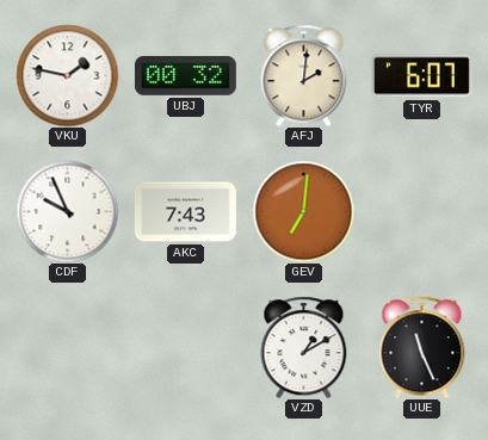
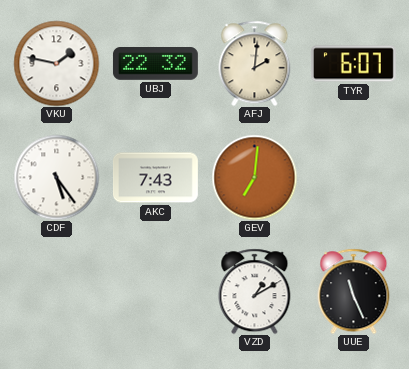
UBJ: 00:32 -> 22:32 (155, 64)
CDF: 9:56 -> 5:24 (56, 177)
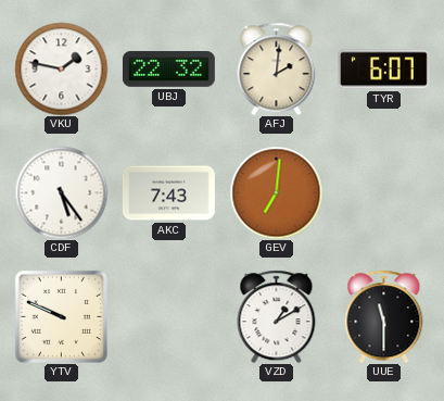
YTV: none -> 9:49 (61, 316)
UUE: 11:26 -> 11:30 (384, 316)
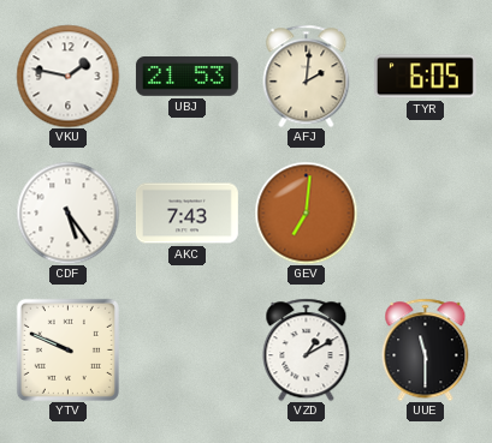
UBJ: 22:32 -> 21:53 (186, 77)
TYR: 6:07 -> 6:05 (425, 77)
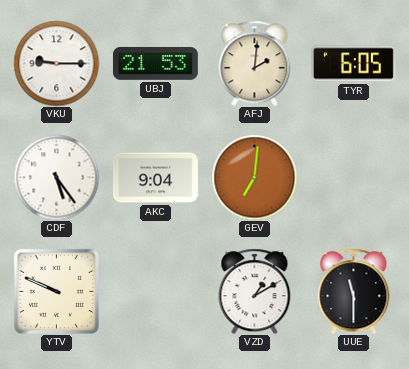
VKU: 1:47 -> 9:15 (56, 63)
AKC: 7:43 -> 9:04 (155, 178)
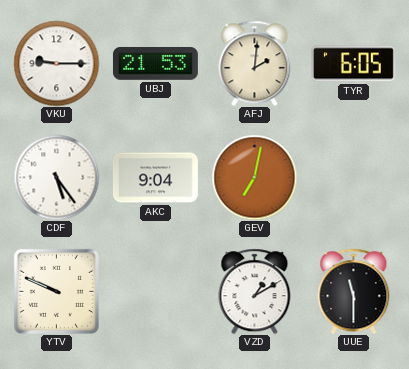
GEV: 7:01 -> 7:02 (254, 177)
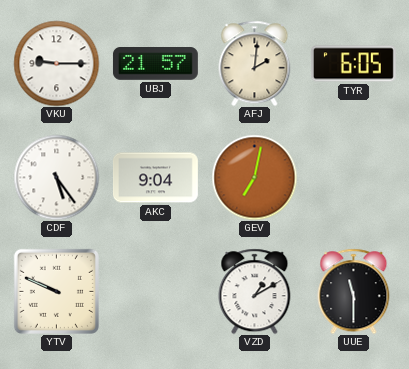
UBJ: 21:53 -> 21:57 (155, 64)
